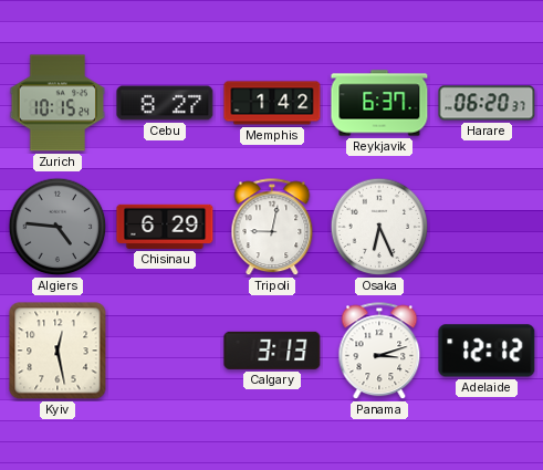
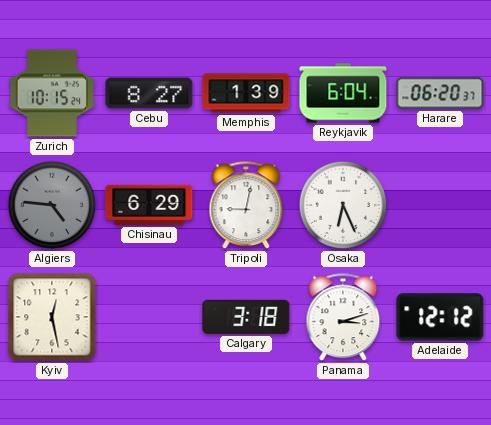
Memphis: 1:42 -> 1:39 (246, 93)
Reykjavik: 6:37 -> 6:04 (343, 93)
Calgary: 3:13 -> 3:18 (246, 317)
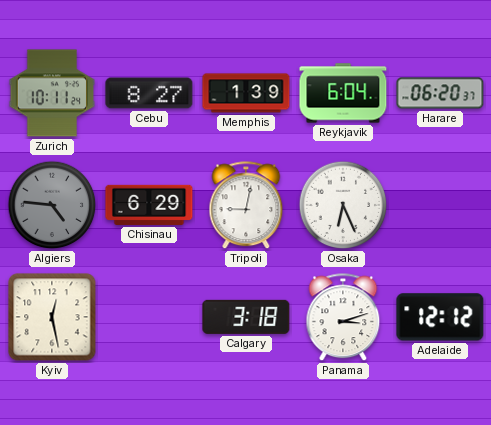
Zurich: 10:15 -> 10:11 (52, 93)
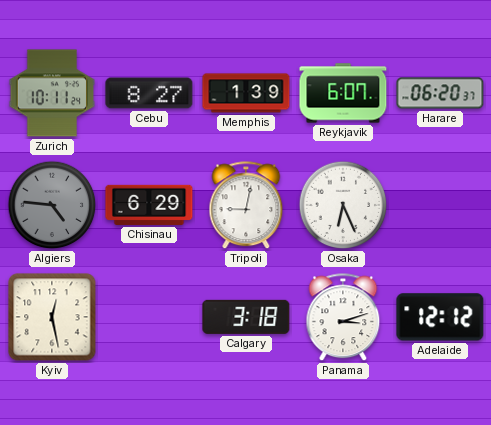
Reykjavik: 6:04 -> 6:07 (343, 93)
